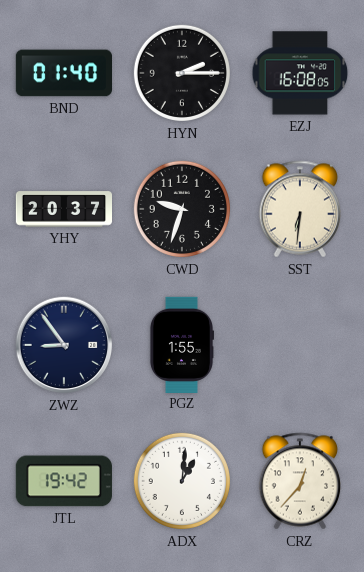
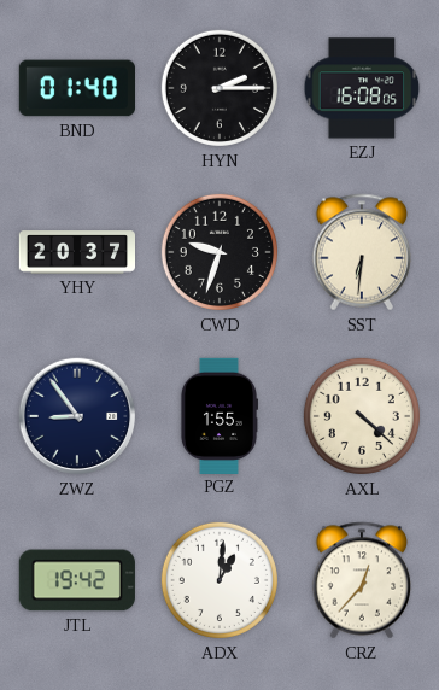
AXL: none -> 4:22 (362, 416)
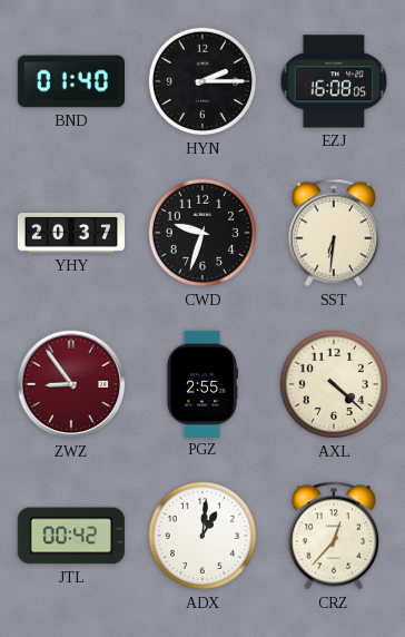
ZWZ dial: navy -> burgundy (71, 384)
PGZ: 1:55 -> 2:55 (201, 383)
JTL: 19:42 -> 00:42 (71, 536)
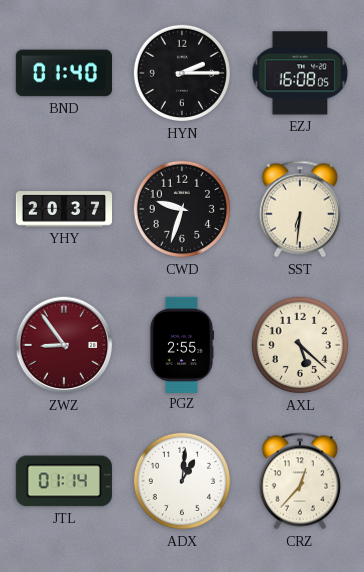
AXL: 4:22 -> 5:22 (300, 345)
JTL: 00:42 -> 01:14 (64, 481)
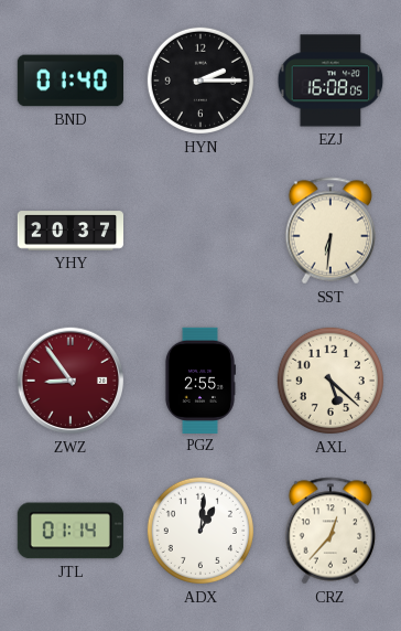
CWD: 9:33 -> none (182, 209)
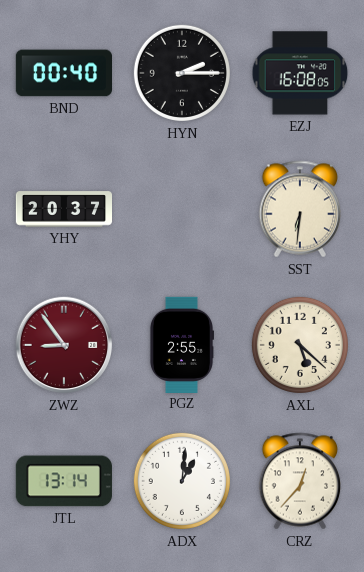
BND: 01:40 -> 00:40 (63, 73)
JTL: 01:14 -> 13:14 (64, 481)
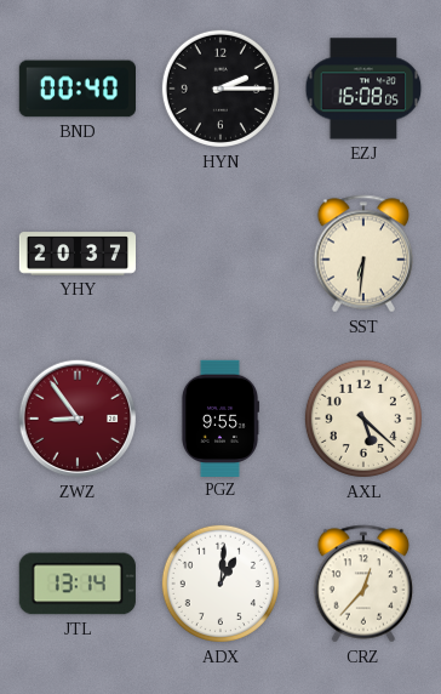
PGZ: 2:55 -> 9:55 (219, 417)
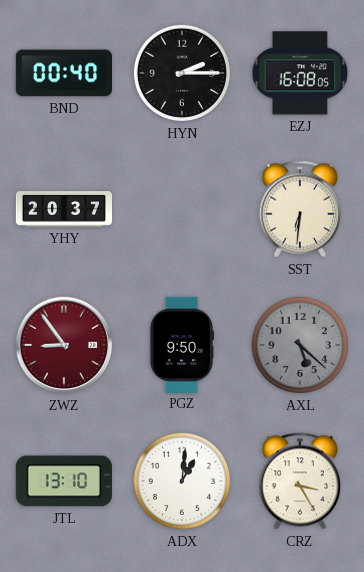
PGZ: 9:55 -> 9:50 (181, 344)
AXL dial: cream -> grey (300, 345)
JTL: 13:14 -> 13:10 (64, 481)
CRZ: 12:37 -> 3:25 (300, 481)
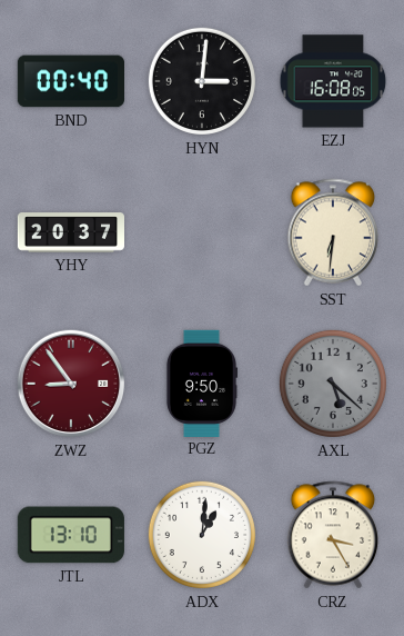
HYN: 2:15 -> 3:01 (202, 81)
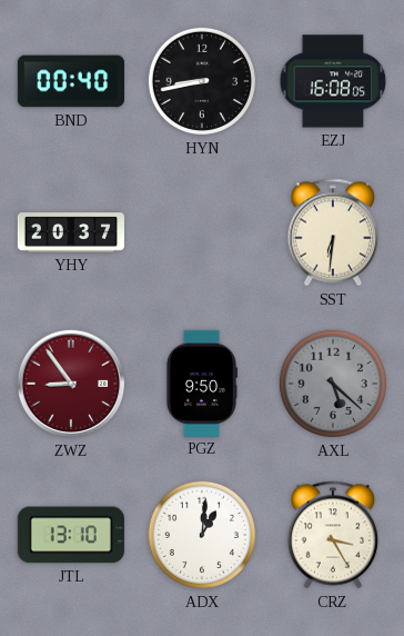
HYN: 3:01 -> 8:43 (202, 81)
